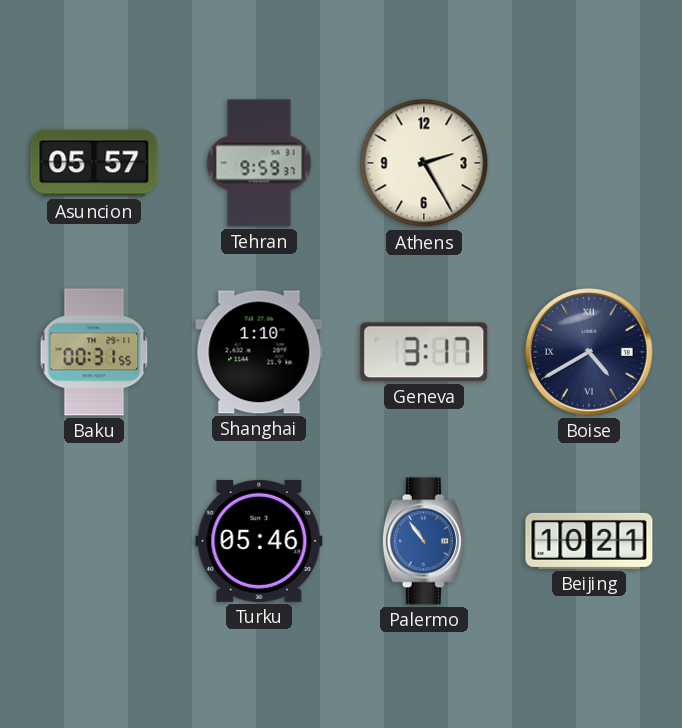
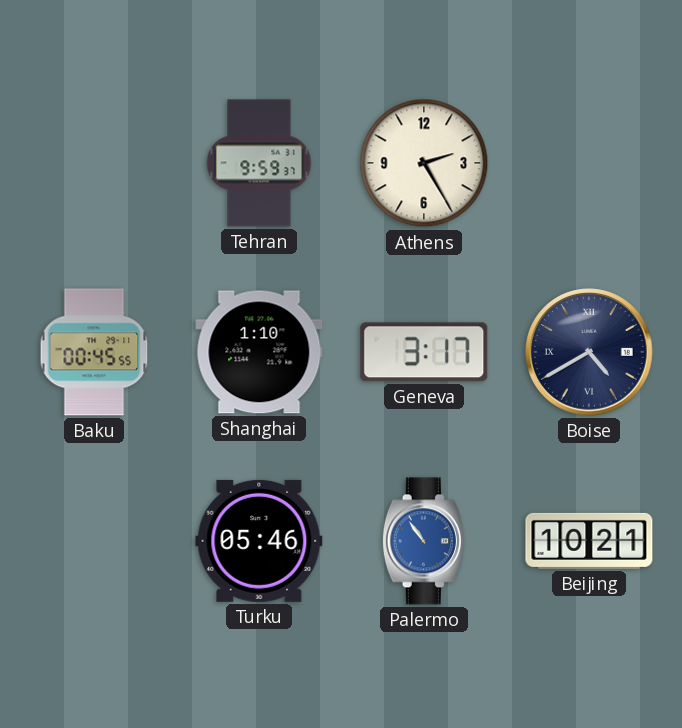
Asuncion: 05:57 -> none (94, 163)
Baku: 00:31 -> 00:45 (94, 352)
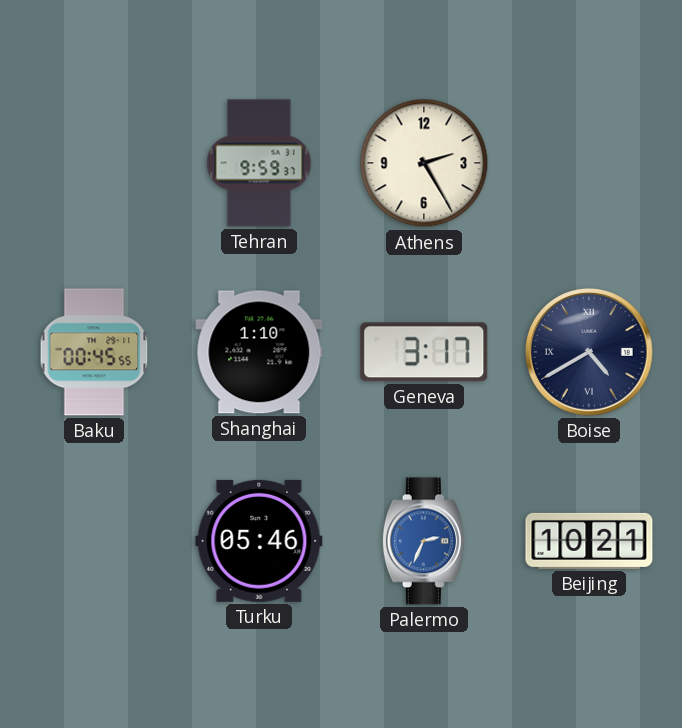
Palermo: 10:54 -> 2:34 (424, 541)
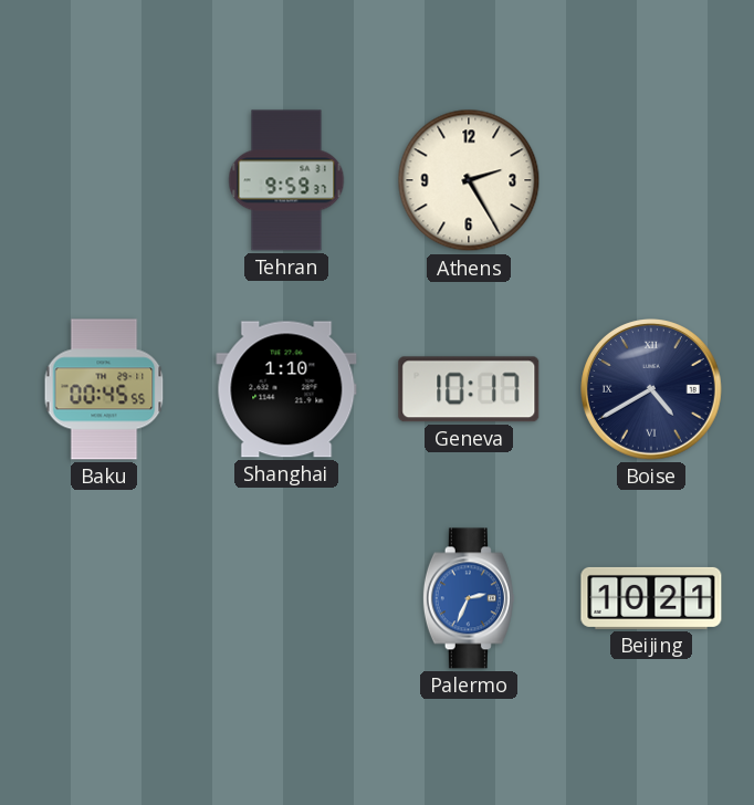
Geneva: 3:17 -> 10:17 (469, 389)
Turku: 05:46 -> none (259, 541)
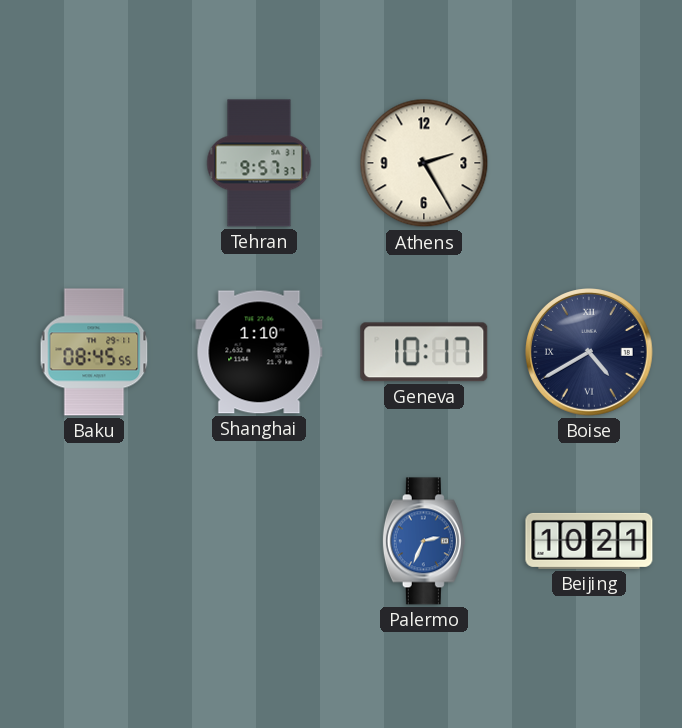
Tehran: 9:59 -> 9:57 (259, 163)
Baku: 00:45 -> 08:45 (94, 352)
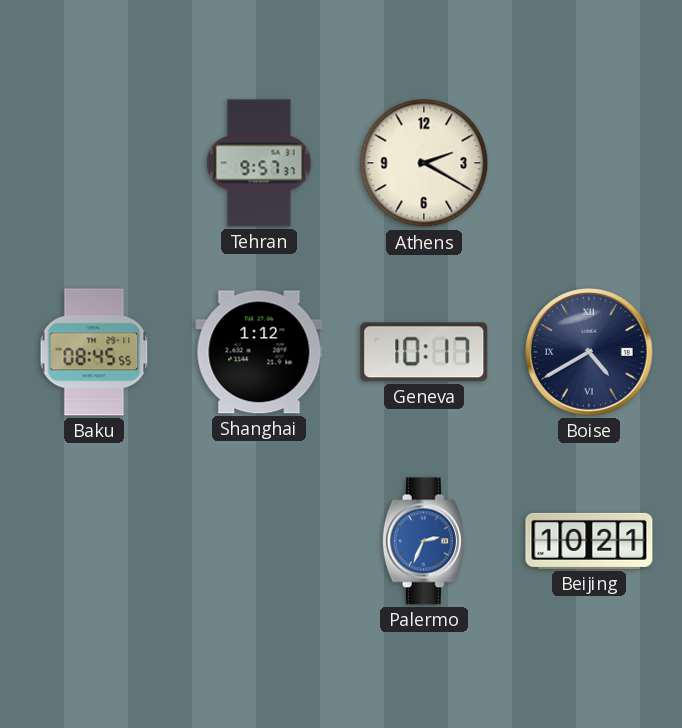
Athens: 2:25 -> 2:20 (424, 163)
Shanghai: 1:10 -> 1:12 (259, 352)
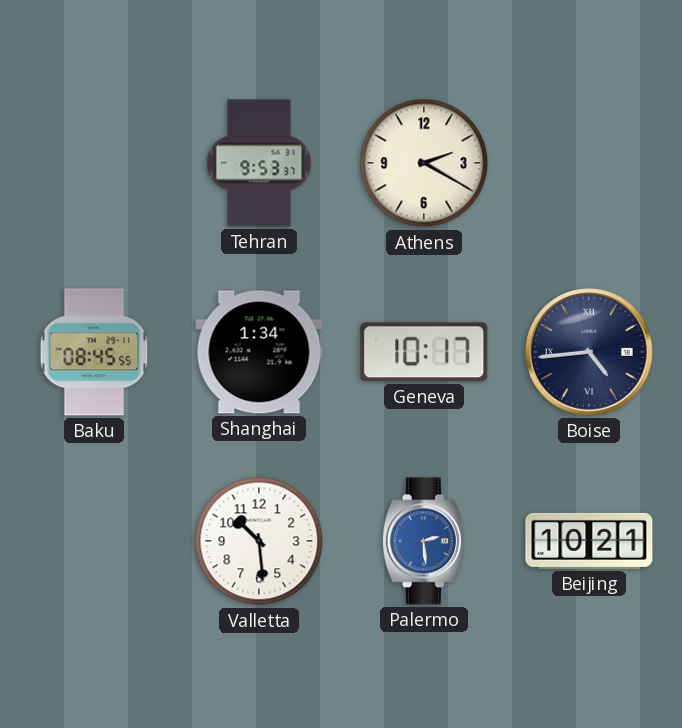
Tehran: 9:57 -> 9:53 (259, 163)
Shanghai: 1:12 -> 1:34 (259, 352)
Boise: 4:40 -> 4:44 (590, 353)
Valletta: none -> 10:29 (259, 541)
Palermo: 2:34 -> 2:29 (424, 541)
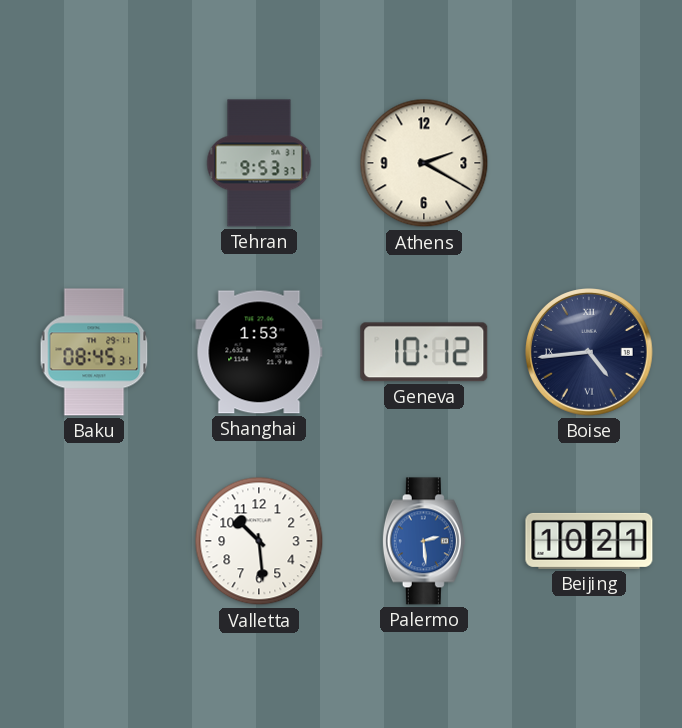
Baku: 08:45:55 -> 08:45:31 (94, 352)
Shanghai: 1:34 -> 1:53 (259, 352)
Geneva: 10:17 -> 10:12 (424, 352)
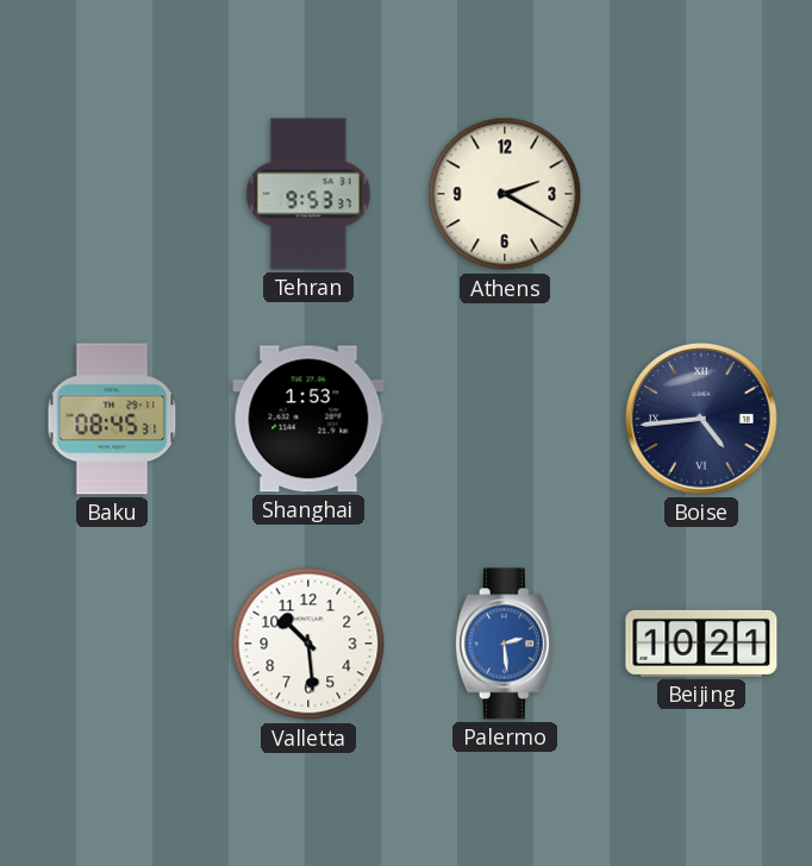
Geneva: 10:12 -> none (424, 352)
